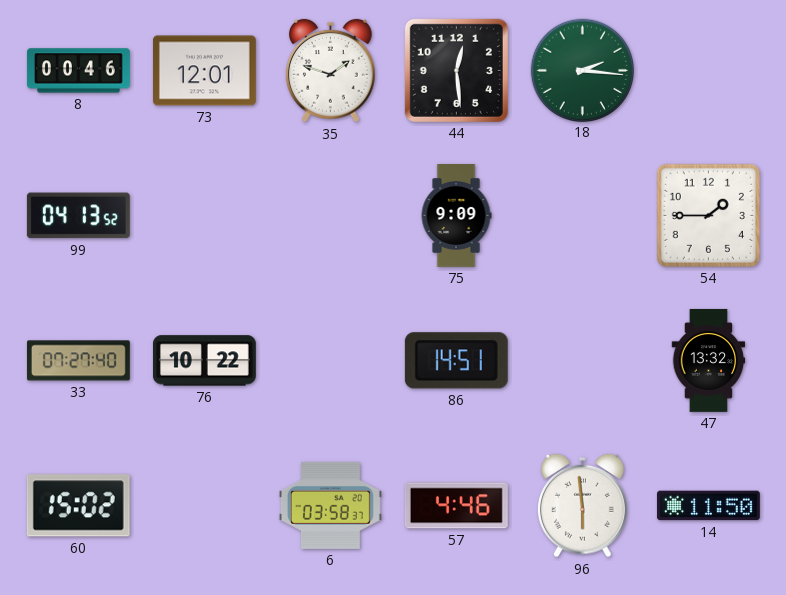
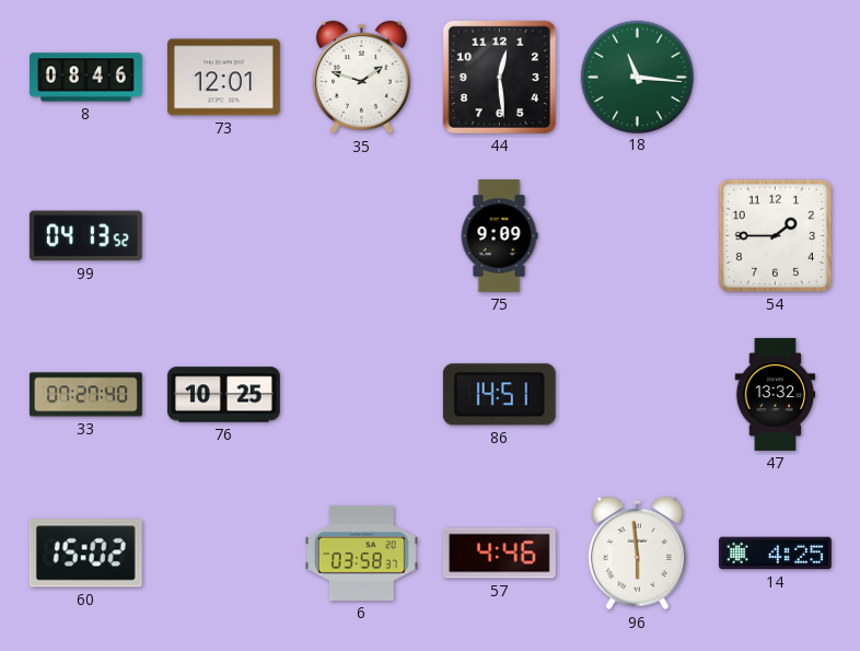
8: 00:46 -> 08:46 (85, 78)
18: 2:16 -> 11:16 (638, 77)
76: 10:22 -> 10:25 (223, 395)
14: 11:50 -> 4:25 (775, 554)
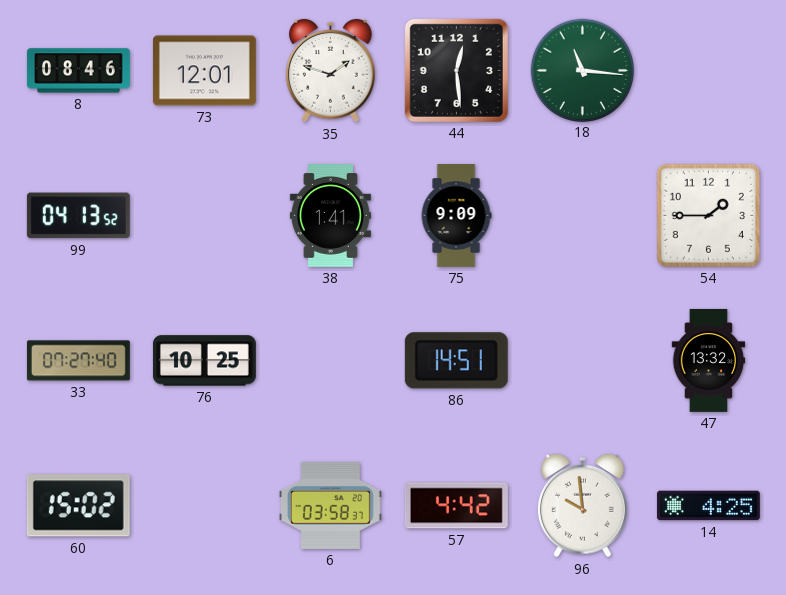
38: none -> 1:41 (330, 215)
57: 4:46 -> 4:42 (456, 506)
96: 5:59 -> 9:59 (582, 506)
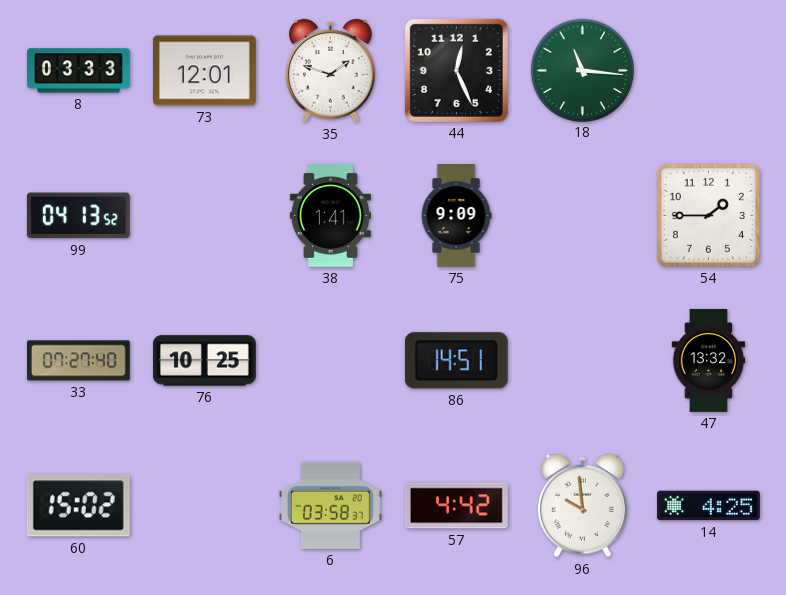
8: 08:46 -> 03:33 (78, 71)
44: 12:29 -> 12:26 (456, 70)
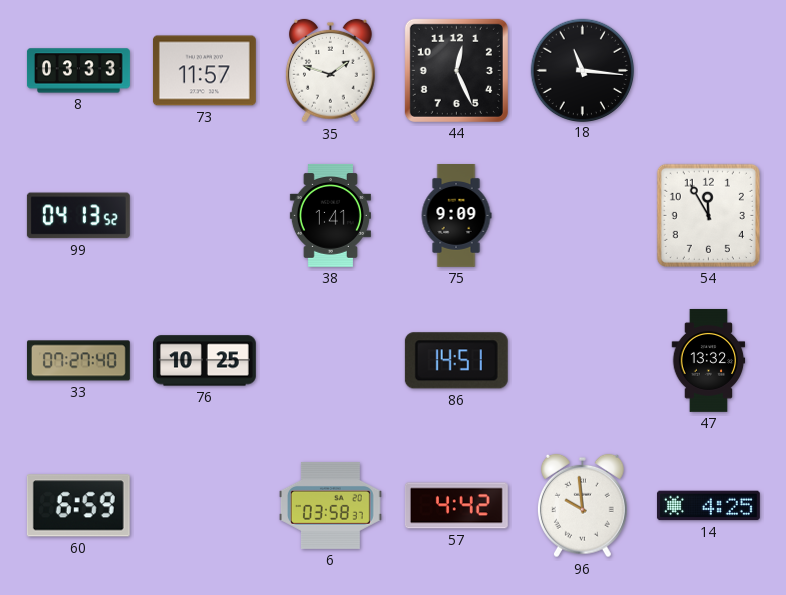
73: 12:01 -> 11:57 (204, 71)
18 dial: green -> black (583, 70)
54: 1:45 -> 11:55 (708, 215)
60: 15:02 -> 6:59 (78, 506)
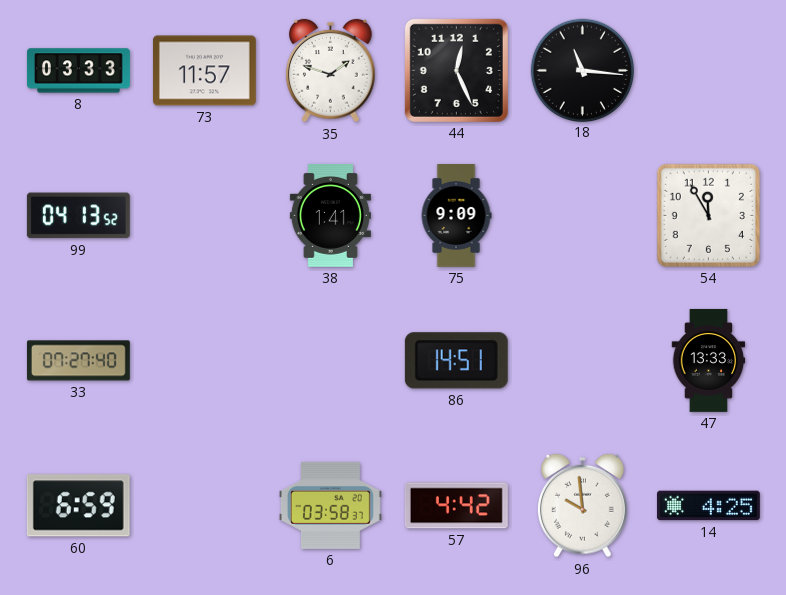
76: 10:25 -> none (204, 361)
47: 13:32 -> 13:33 (709, 360)
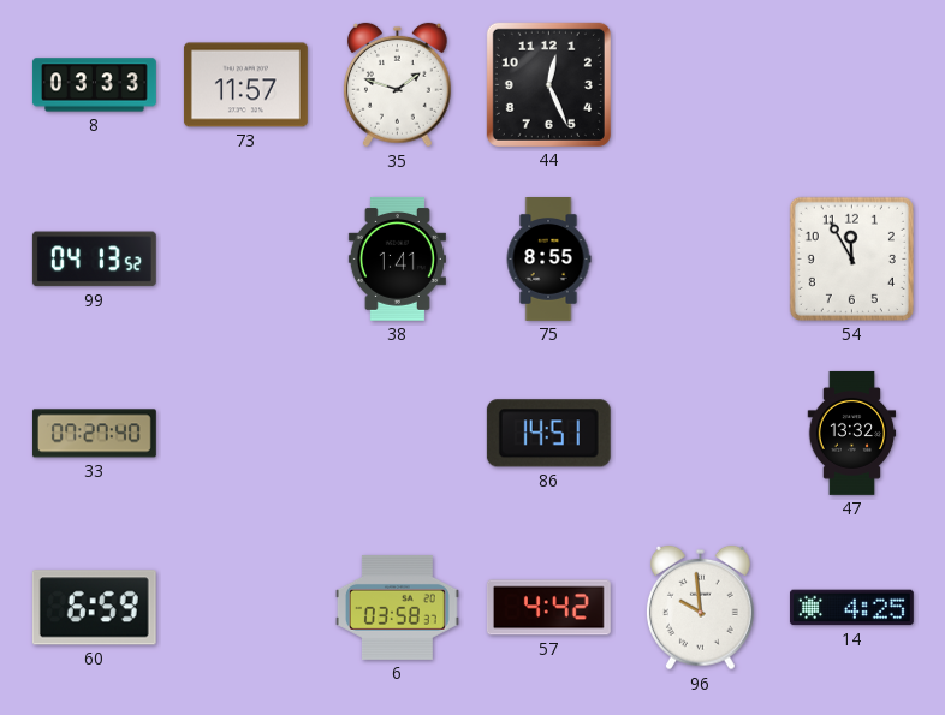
18: 11:16 -> none (583, 70)
75: 9:09 -> 8:55 (548, 260)
47: 13:33 -> 13:32 (852, 433)
